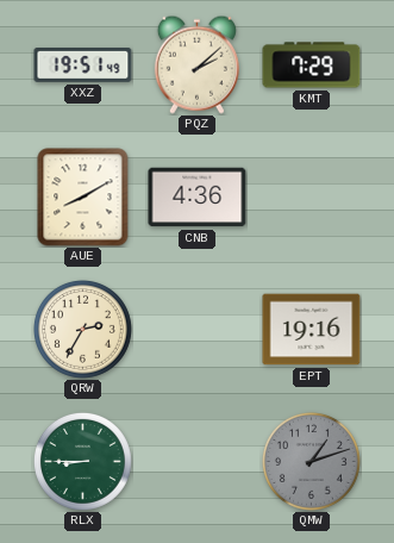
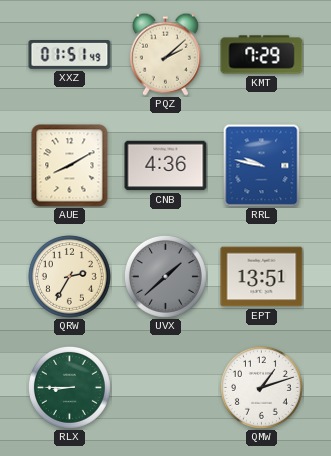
XXZ: 19:51 -> 01:51 (70, 55)
RRL: none -> 9:47 (262, 165)
UVX: none -> 1:38 (165, 276)
EPT: 19:16 -> 13:51 (262, 277)
QMW dial: grey -> white (261, 387)
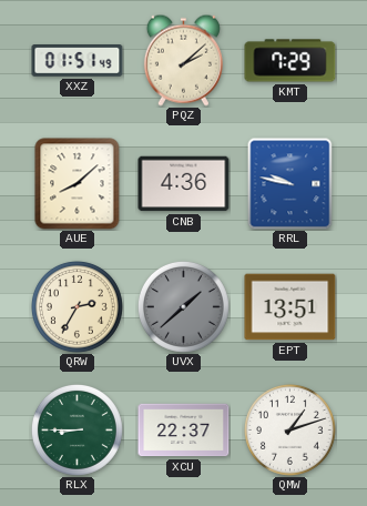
AUE: 8:10 -> 8:08 (78, 184)
XCU: none -> 22:37 (184, 431)
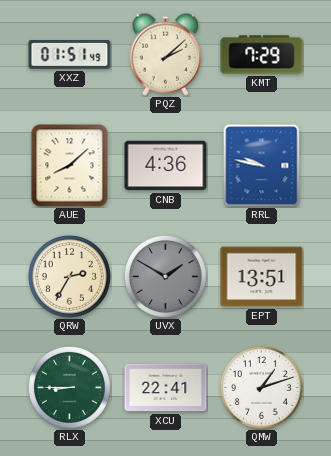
UVX: 1:38 -> 1:50 (165, 276)
XCU: 22:37 -> 22:41 (166, 388)
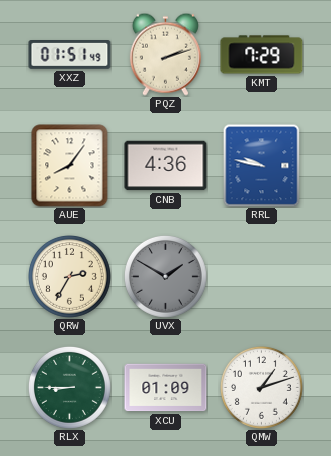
PQZ: 2:08 -> 2:12 (165, 54)
AUE: 8:08 -> 8:06 (70, 166)
EPT: 13:51 -> none (262, 277)
XCU: 22:41 -> 01:09 (166, 388)
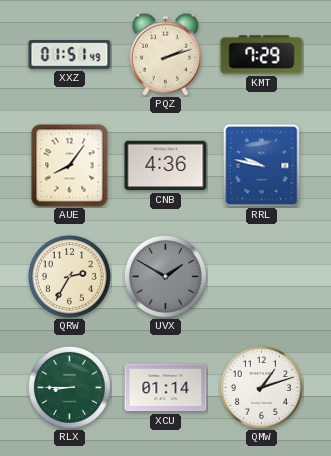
XCU: 01:09 -> 01:14 (166, 388)
